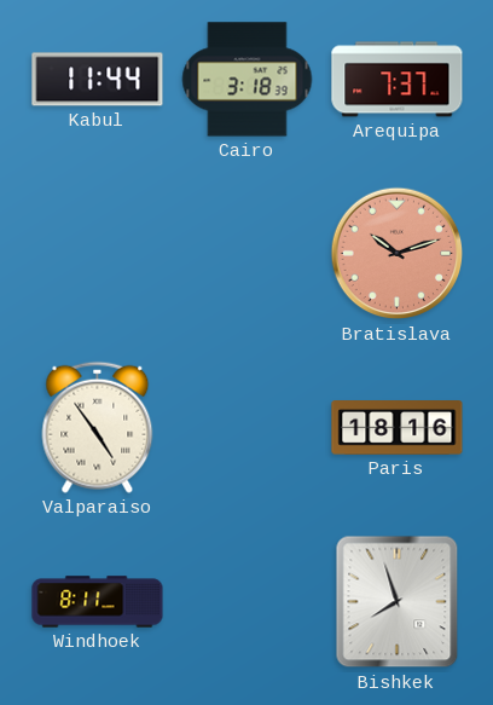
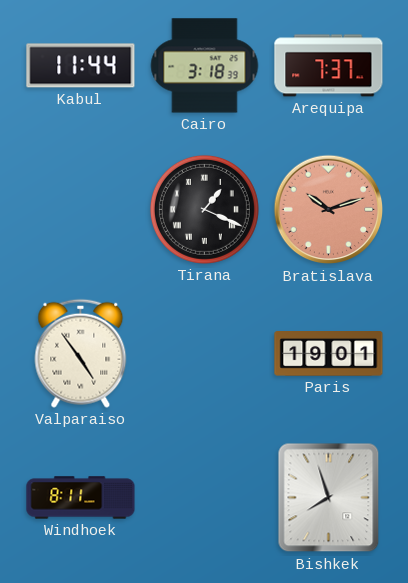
Tirana: none -> 1:19 (204, 209)
Paris: 18:16 -> 19:01 (329, 354)
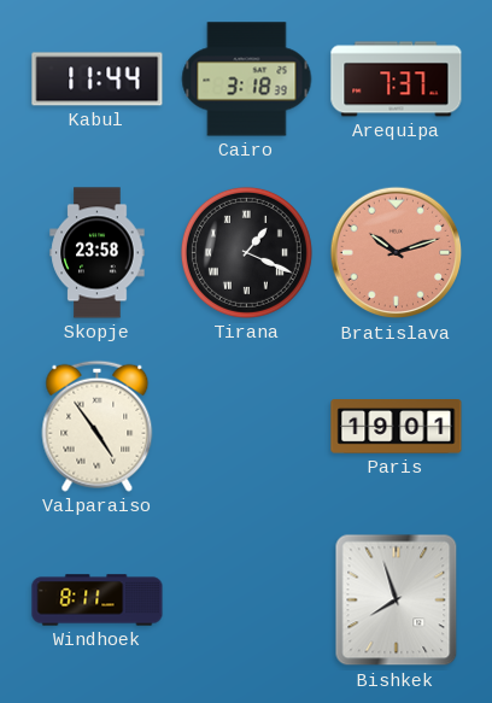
Skopje: none -> 23:58 (98, 253)
